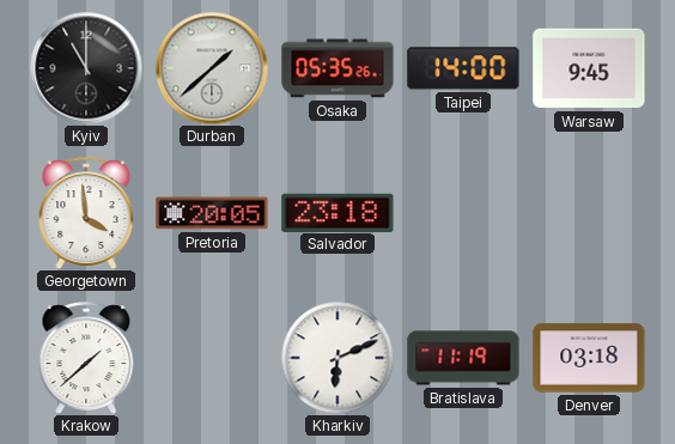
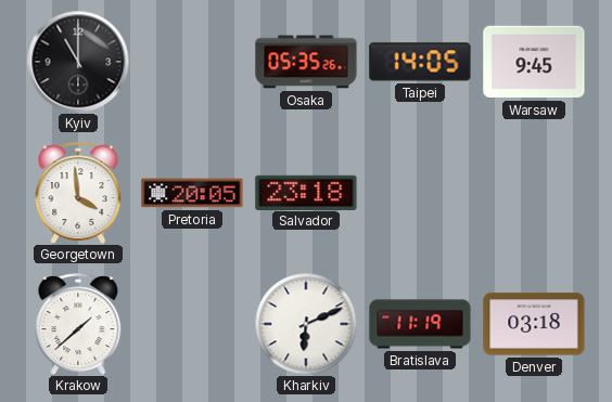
Durban: 1:38 -> none (212, 68)
Taipei: 14:00 -> 14:05 (420, 62)
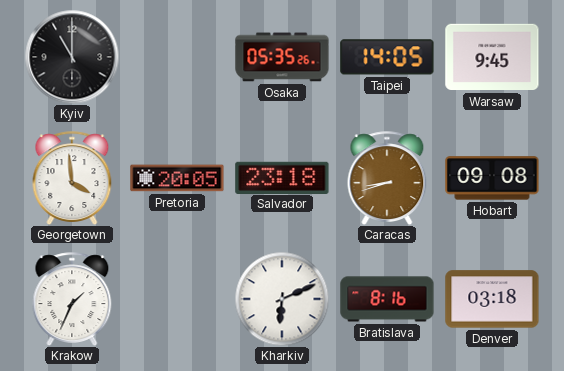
Caracas: none -> 8:42 (387, 178)
Hobart: none -> 09:08 (492, 178)
Krakow: 1:38 -> 1:34 (72, 299)
Bratislava: 11:19 -> 8:16 (387, 299)
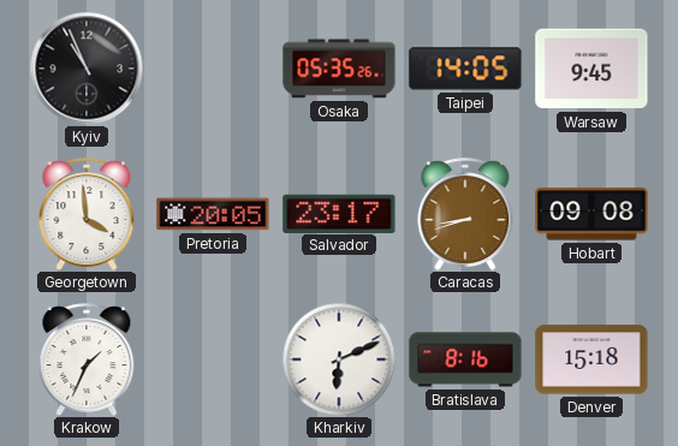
Kyiv: 11:00 -> 10:56 (87, 69)
Salvador: 23:18 -> 23:17 (339, 213)
Denver: 03:18 -> 15:18 (591, 359)
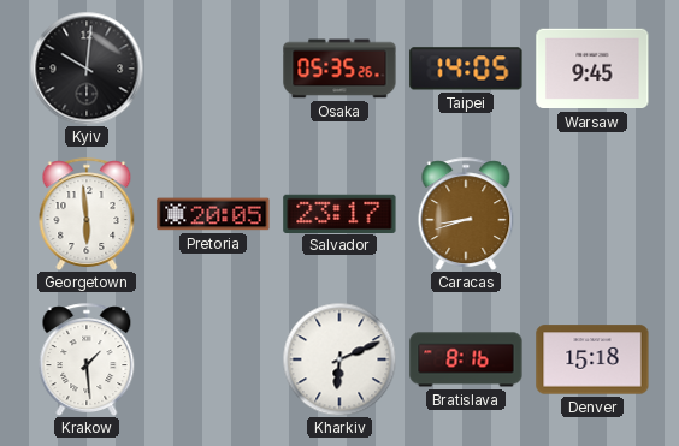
Kyiv: 10:56 -> 10:01 (87, 69)
Georgetown: 3:59 -> 5:59 (87, 214)
Hobart: 09:08 -> none (591, 214)
Krakow: 1:34 -> 1:29 (87, 359)
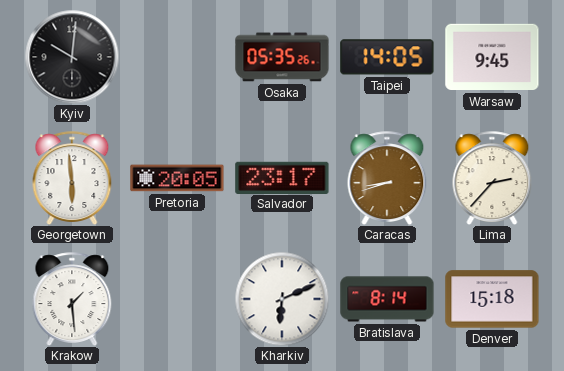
Lima: none -> 2:37 (492, 178)
Bratislava: 8:16 -> 8:14 (387, 299)
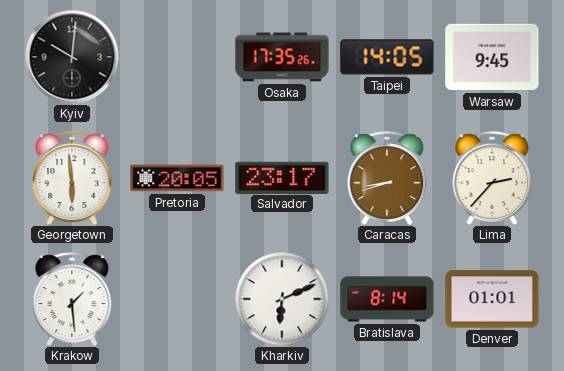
Osaka: 05:35 -> 17:35 (282, 57)
Denver: 15:18 -> 01:01 (492, 299)
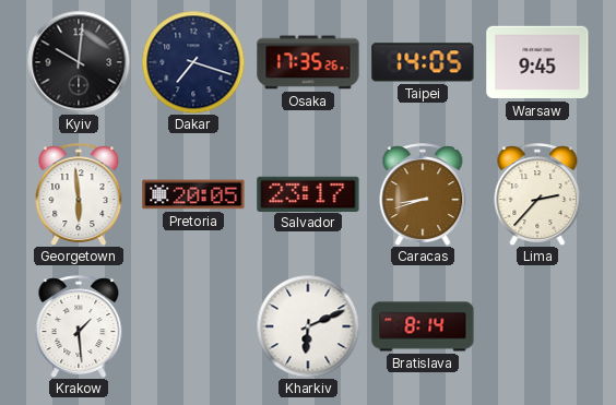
Dakar: none -> 7:18 (193, 62)
Denver: 01:01 -> none (492, 299)
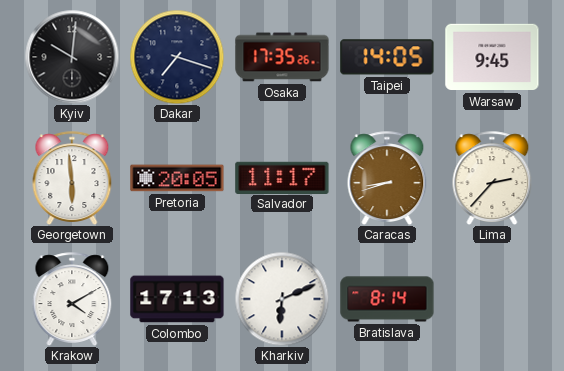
Salvador: 23:17 -> 11:17 (282, 177)
Krakow: 1:29 -> 4:10 (72, 299)
Colombo: none -> 17:13 (177, 299)
